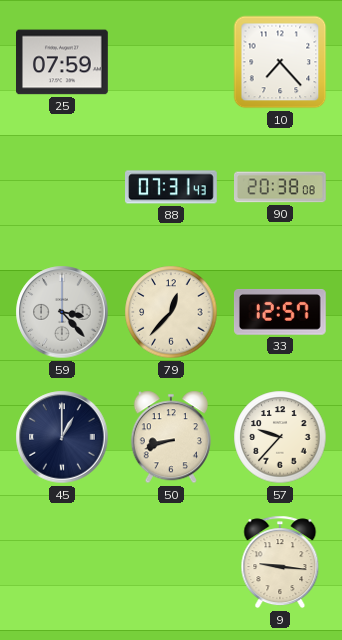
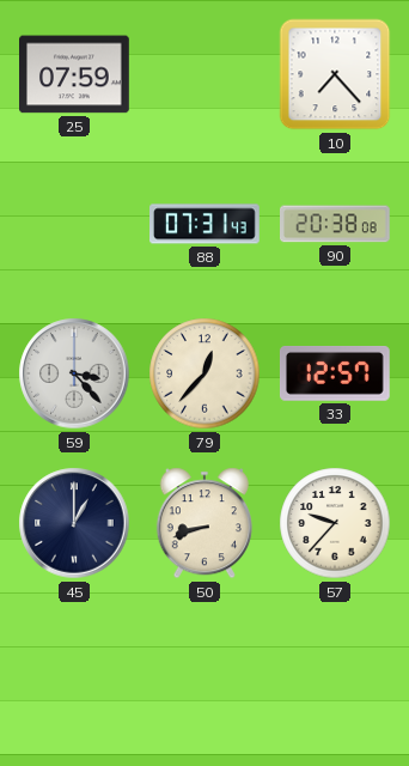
9: 9:16 -> none (280, 562)
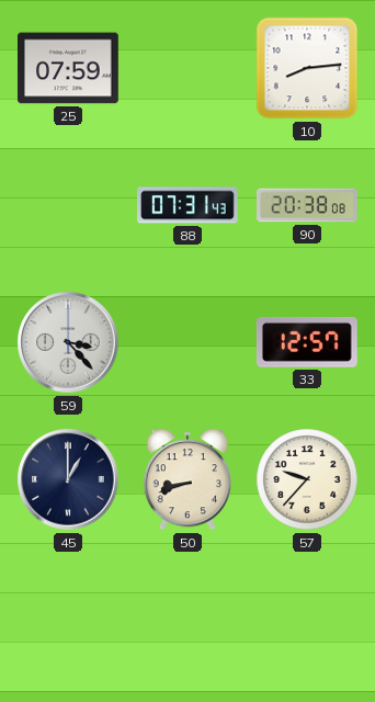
10: 7:23 -> 8:14 (307, 68)
79: 12:37 -> none (204, 373)
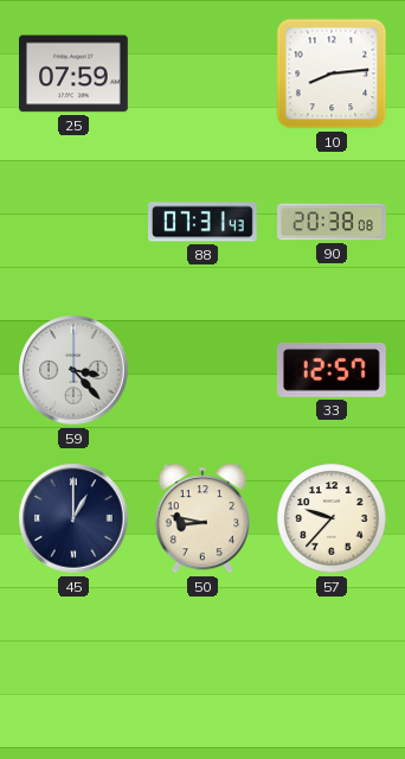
50: 8:42 -> 8:47 (202, 518)
